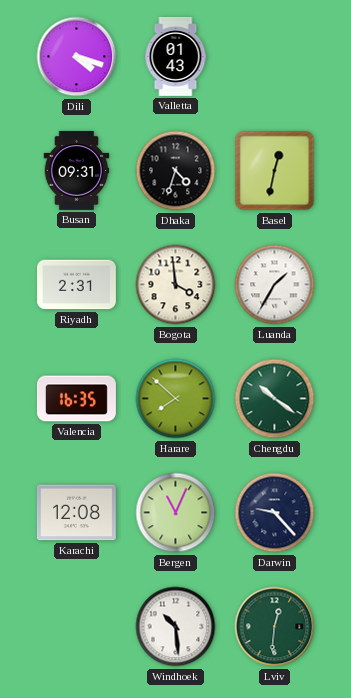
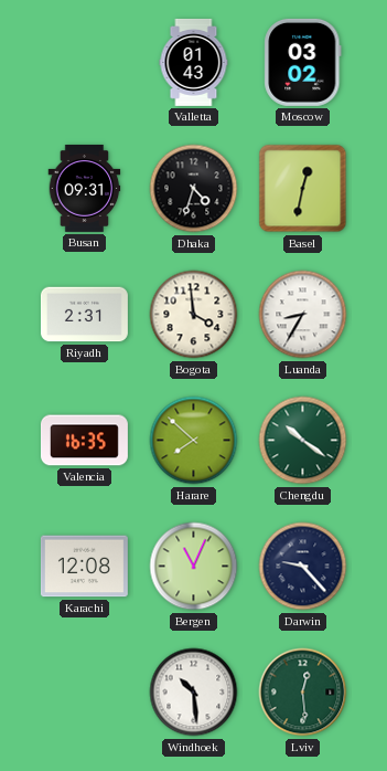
Dili: 4:18 -> none (77, 57)
Moscow: none -> 03:02 (303, 62)
Luanda: 1:35 -> 8:35 (303, 315)
Lviv: 12:31 -> 12:29 (303, 693)
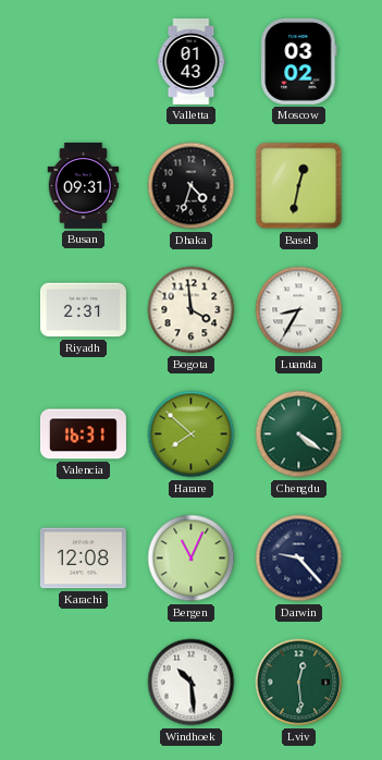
Valencia: 16:35 -> 16:31 (83, 434)
Chengdu: 10:21 -> 4:21 (299, 434)
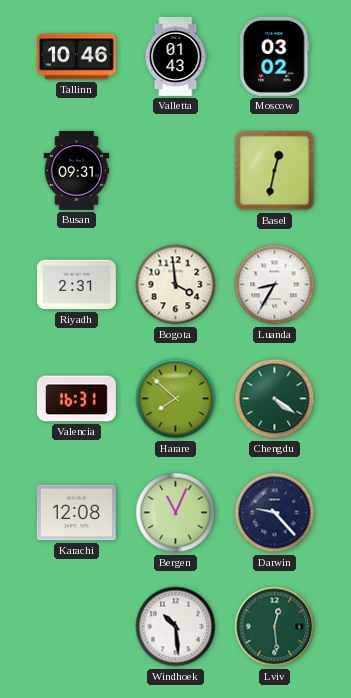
Tallinn: none -> 10:46 (76, 57)
Dhaka: 4:33 -> none (192, 186)
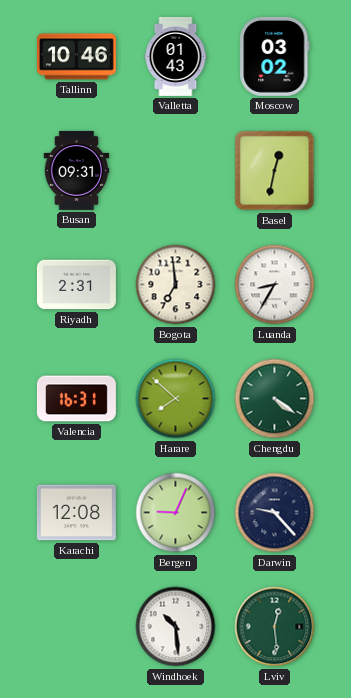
Bogota: 3:59 -> 6:59 (176, 285)
Bergen: 11:04 -> 9:04 (176, 513)
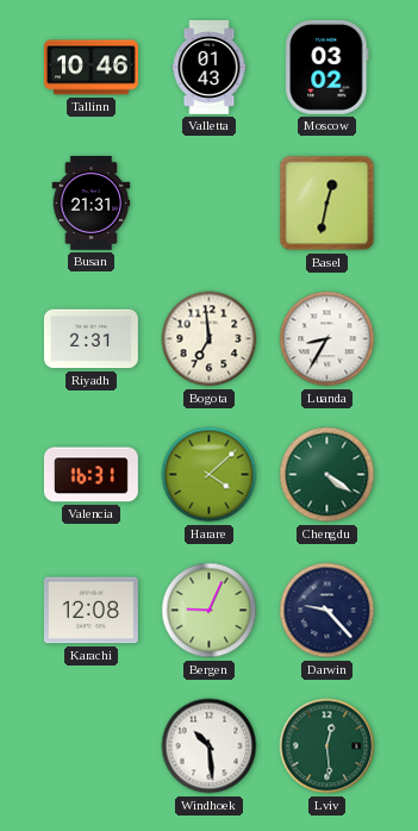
Busan: 09:31 -> 21:31 (92, 202)
Harare: 7:52 -> 4:08 (210, 475)
